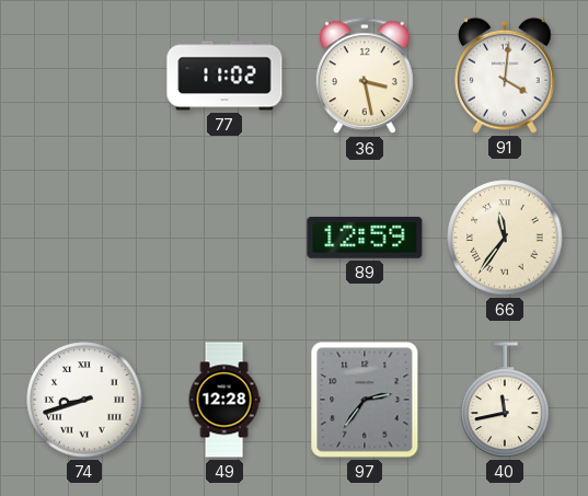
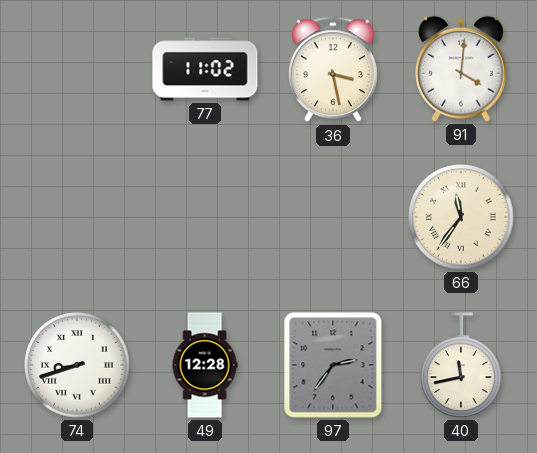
89: 12:59 -> none (365, 238)
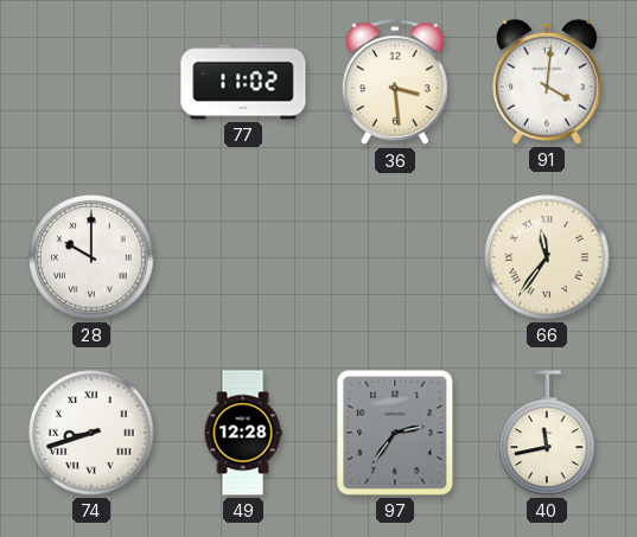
36: 3:28 -> 3:29 (395, 83)
28: none -> 10:00 (91, 257)
